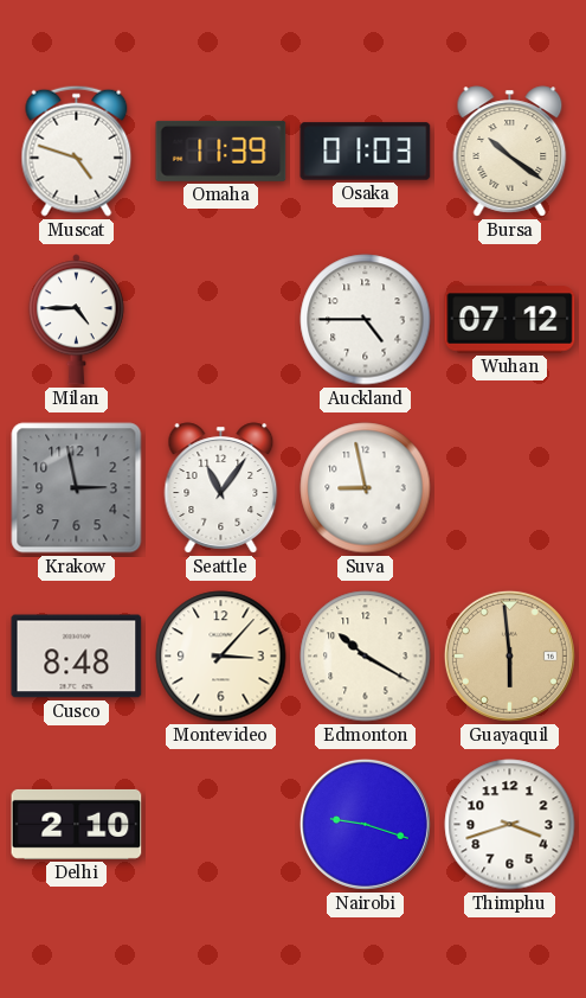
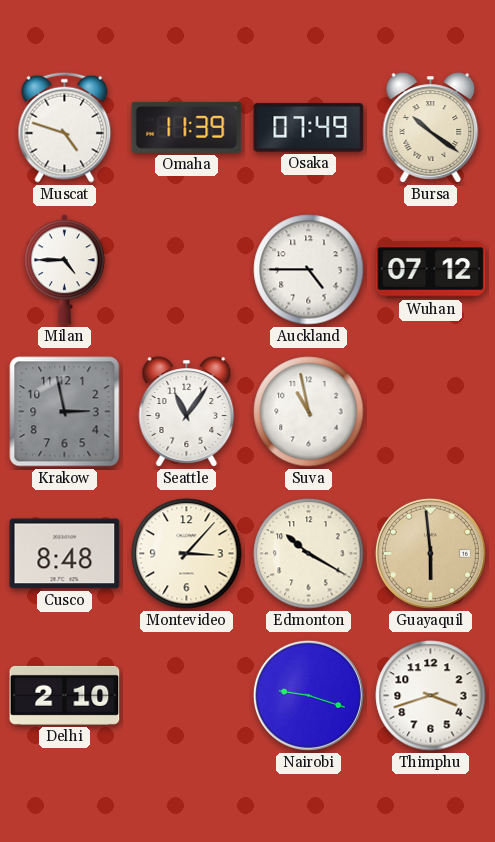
Osaka: 01:03 -> 07:49 (309, 128)
Suva: 8:58 -> 10:58 (309, 412)
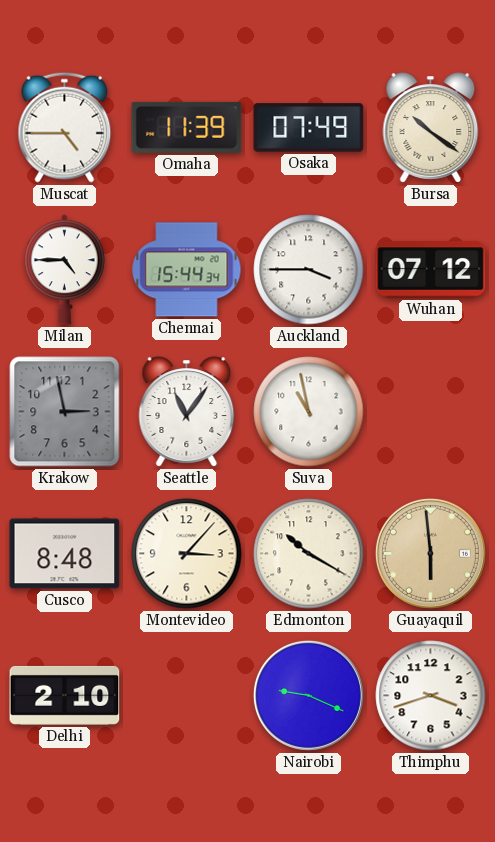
Muscat: 4:48 -> 4:45 (65, 127)
Chennai: none -> 15:44 (187, 270)
Auckland: 4:45 -> 3:45 (309, 270)
Nairobi: 9:18 -> 9:19 (308, 695)
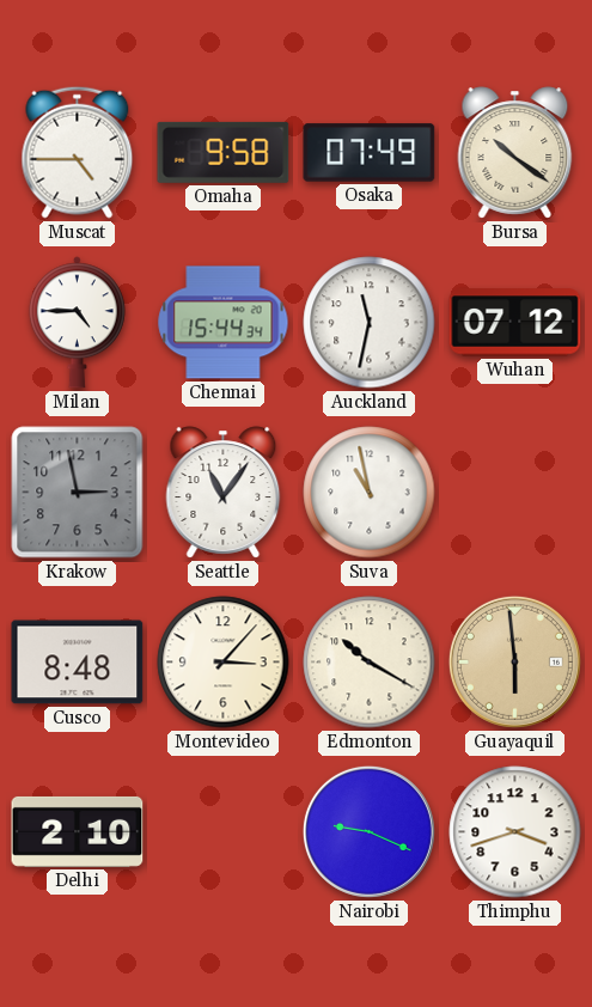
Omaha: 11:39 -> 9:58 (224, 152)
Auckland: 3:45 -> 11:32 (370, 323)
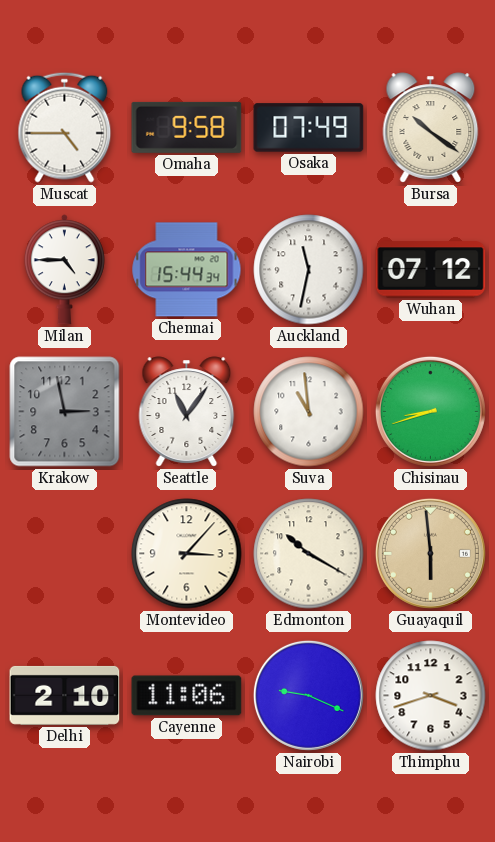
Suva: 10:58 -> 10:59 (309, 412)
Chisinau: none -> 8:42 (430, 411)
Cusco: 8:48 -> none (78, 663)
Cayenne: none -> 11:06 (187, 696)
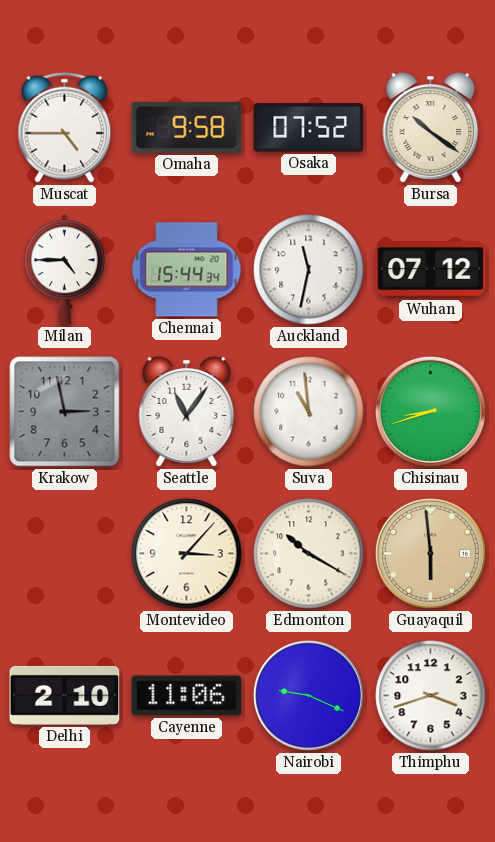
Osaka: 07:49 -> 07:52 (309, 128)
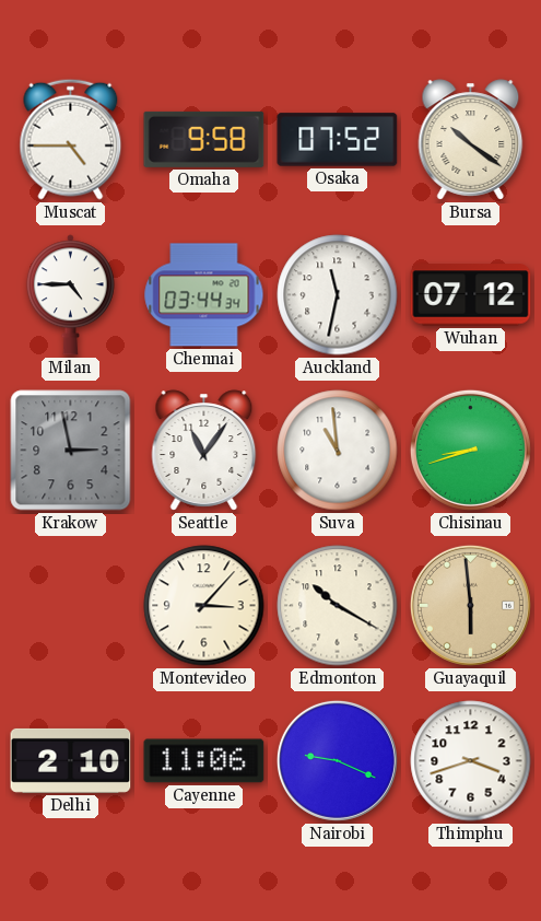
Chennai: 15:44 -> 03:44 (204, 295)
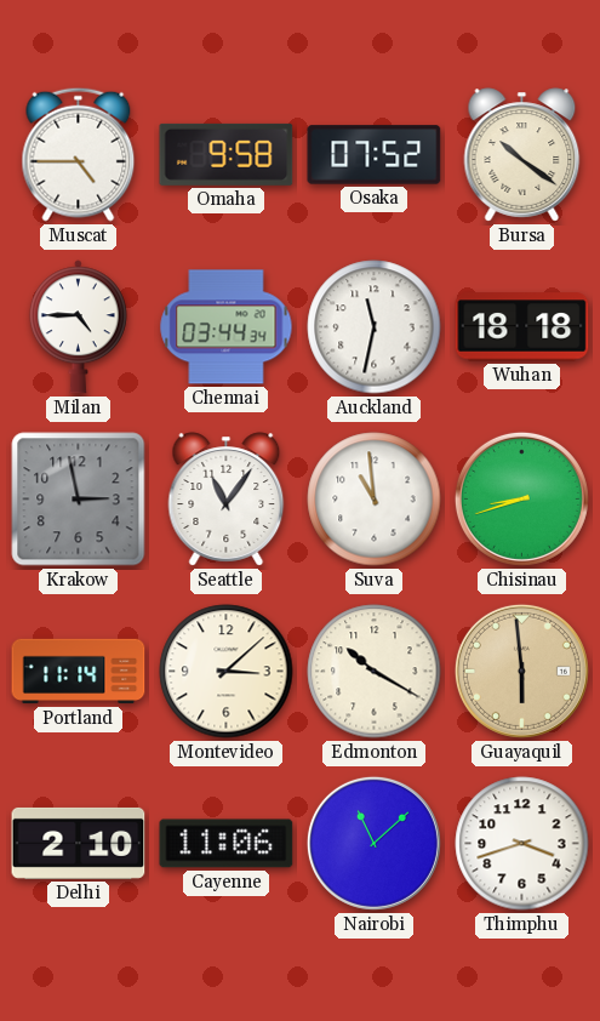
Wuhan: 07:12 -> 18:18 (522, 327)
Portland: none -> 11:14 (79, 672)
Montevideo: 3:07 -> 3:08 (227, 672)
Nairobi: 9:19 -> 11:08 (373, 843)
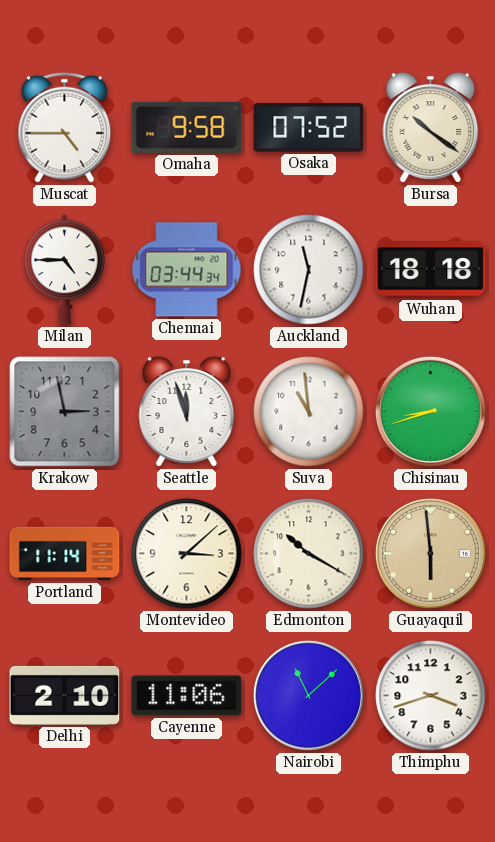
Seattle: 11:06 -> 11:57 (187, 412)
